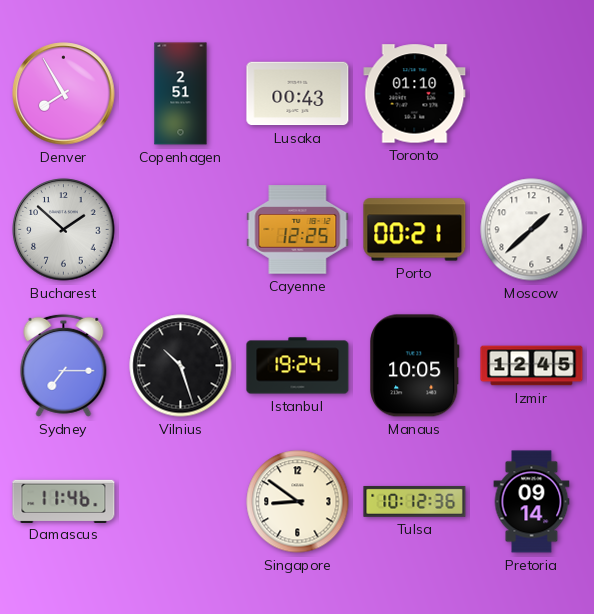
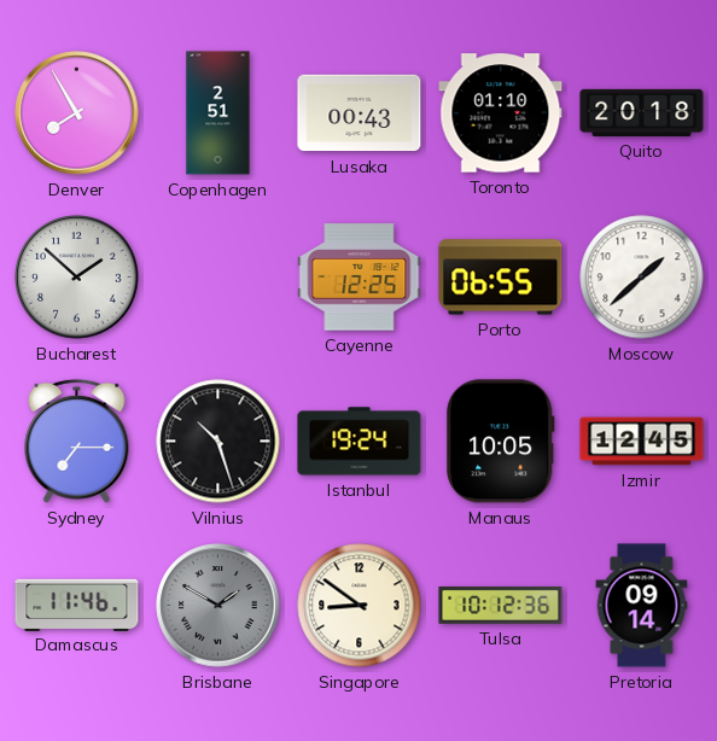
Quito: none -> 20:18 (642, 112)
Porto: 00:21 -> 06:55 (501, 278)
Brisbane: none -> 1:50 (218, 606)
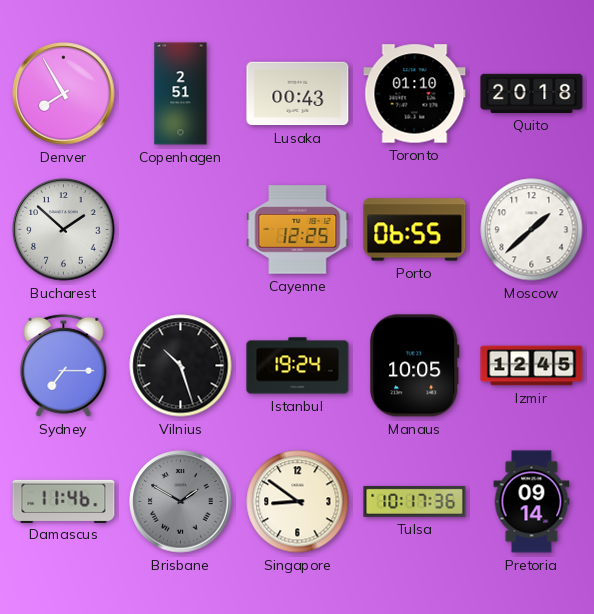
Tulsa: 10:12 -> 10:17 (415, 501)
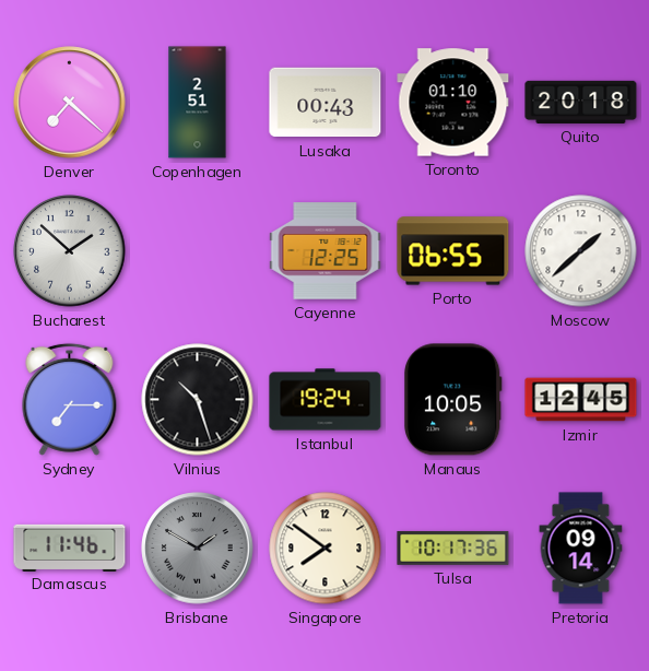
Denver: 7:55 -> 7:22 (70, 103)
Singapore: 8:51 -> 7:51 (326, 549)
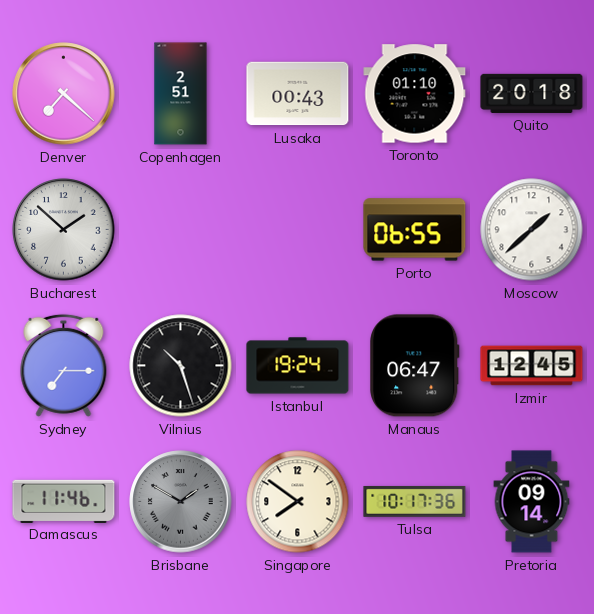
Cayenne: 12:25 -> none (326, 251)
Manaus: 10:05 -> 06:47 (415, 366)
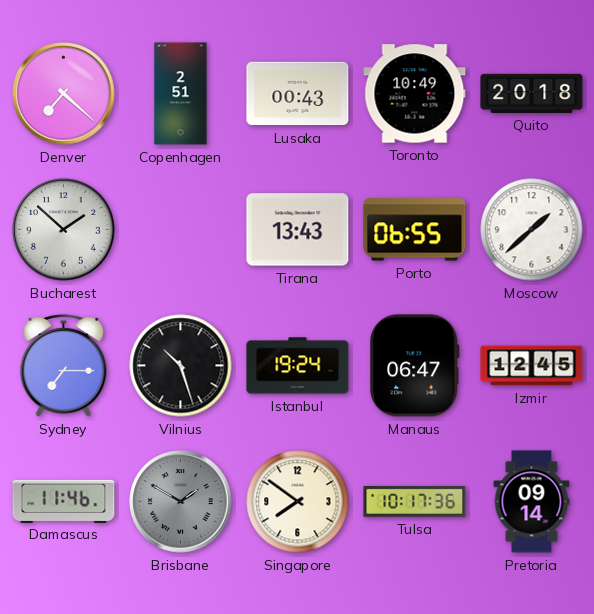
Toronto: 01:10 -> 10:49 (415, 94)
Tirana: none -> 13:43 (298, 230)
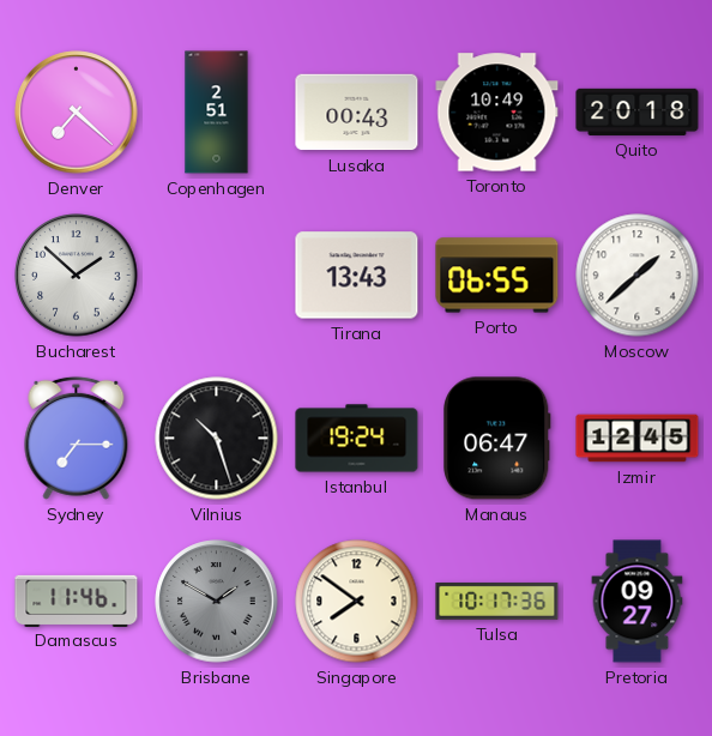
Pretoria: 09:14 -> 09:27 (638, 602)
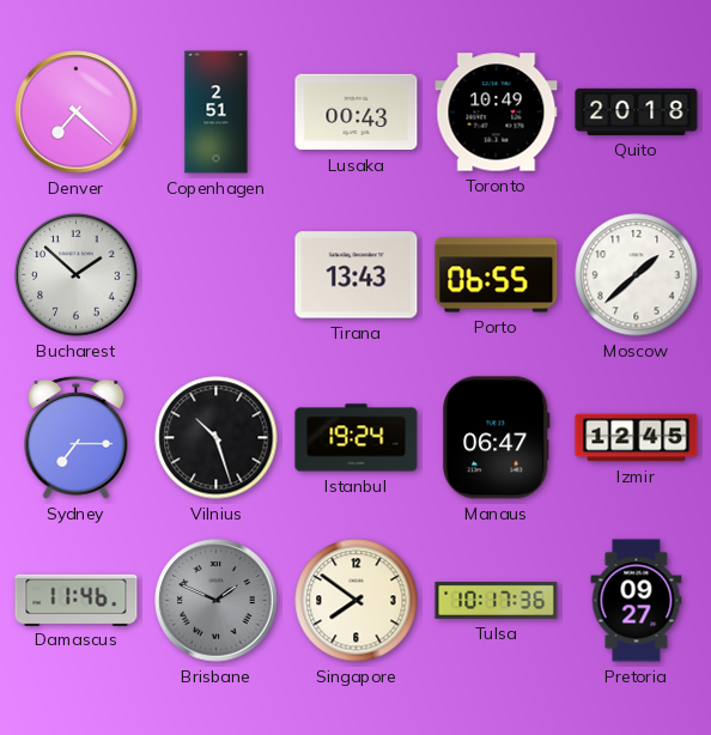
Brisbane: 1:50 -> 1:49 (217, 601)
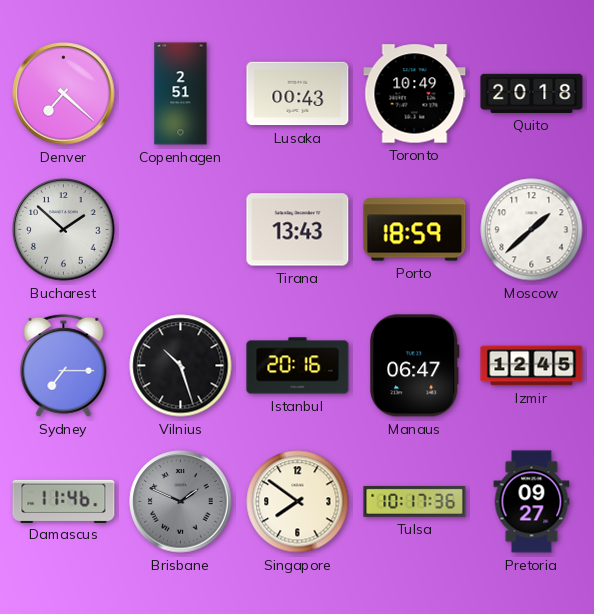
Porto: 06:55 -> 18:59 (415, 230)
Istanbul: 19:24 -> 20:16 (298, 366)
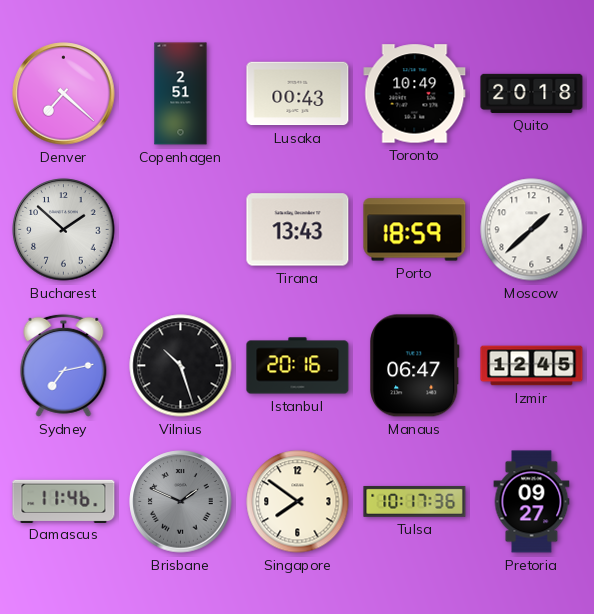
Sydney: 7:15 -> 7:13 (64, 365)
